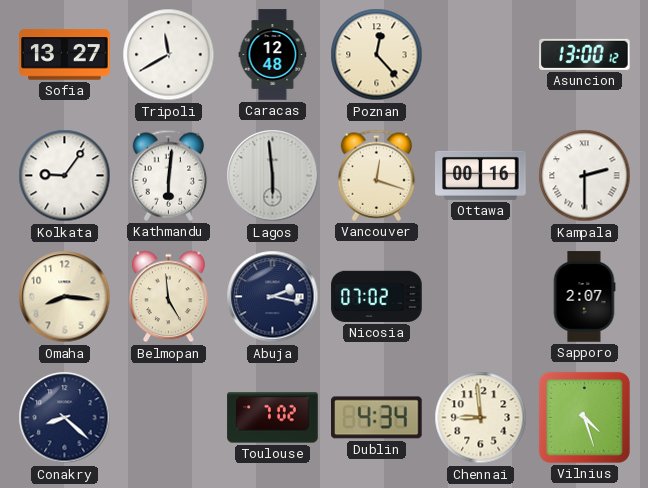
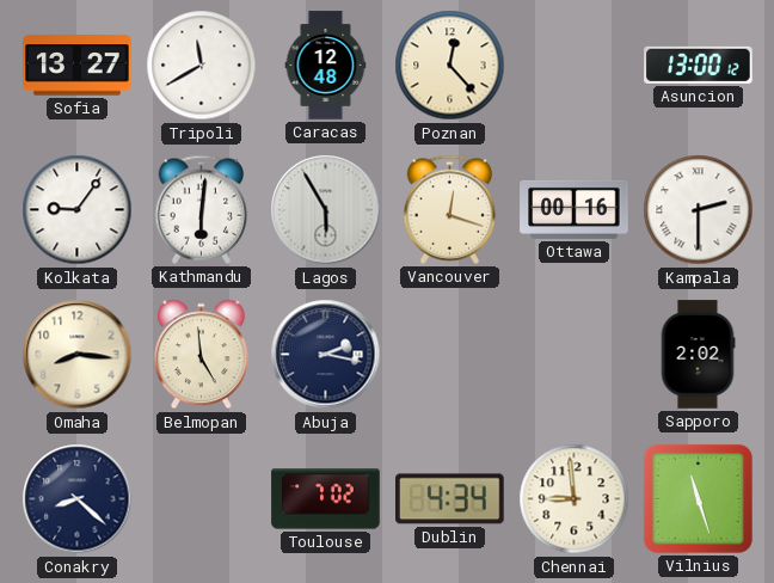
Lagos: 5:59 -> 5:55 (326, 210)
Nicosia: 07:02 -> none (377, 296)
Sapporo: 2:07 -> 2:02 (698, 355)
Vilnius: 4:27 -> 11:27 (698, 498)
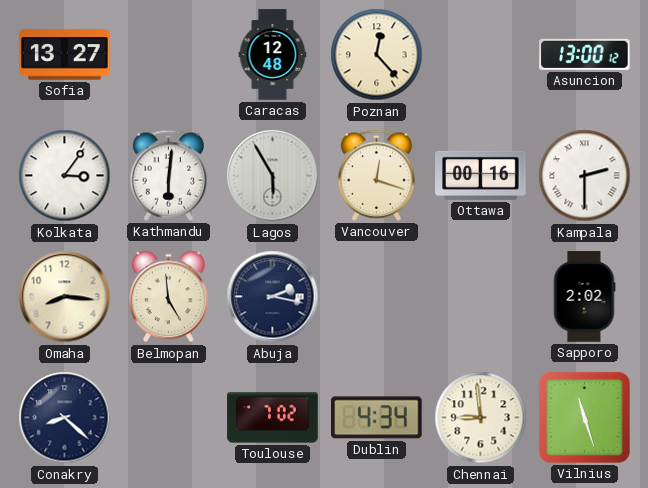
Tripoli: 11:40 -> none (202, 66)
Kolkata: 9:06 -> 3:06 (65, 176)
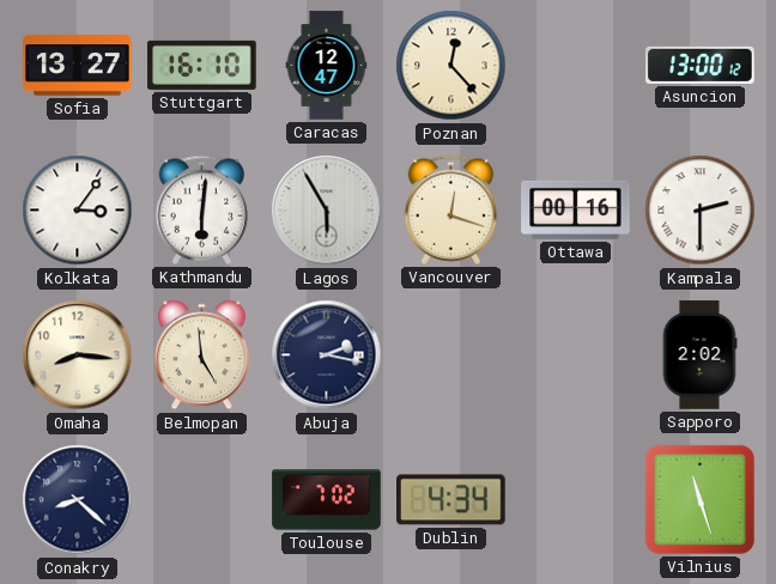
Stuttgart: none -> 16:10 (202, 65)
Caracas: 12:48 -> 12:47 (327, 66)
Chennai: 8:59 -> none (481, 418)
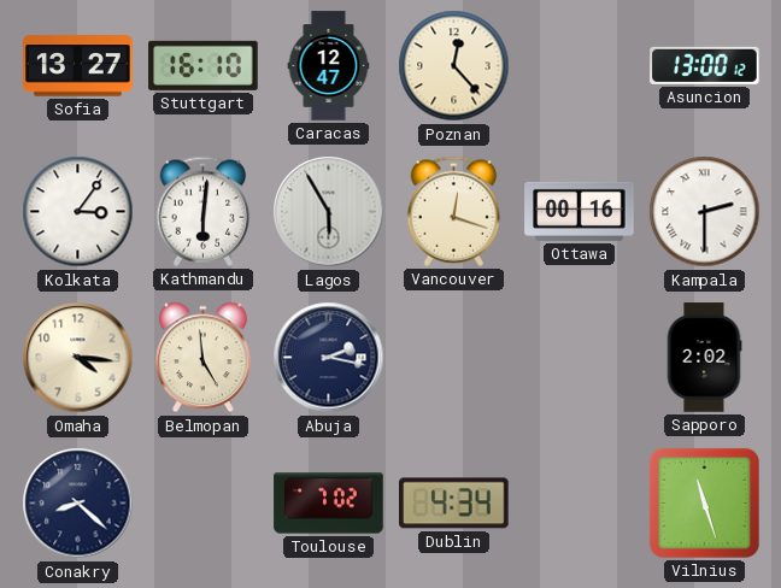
Omaha: 8:16 -> 4:16 (78, 358)
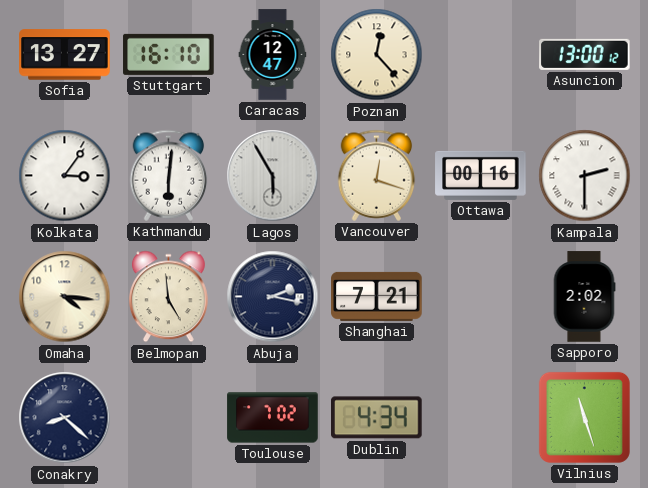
Shanghai: none -> 7:21 (377, 296)
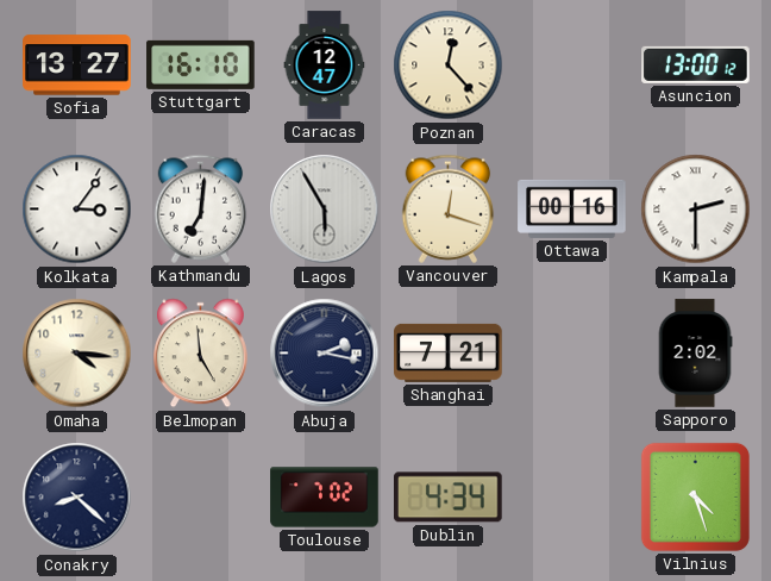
Kathmandu: 6:01 -> 7:01 (201, 208)
Vilnius: 11:27 -> 4:27 (695, 496)
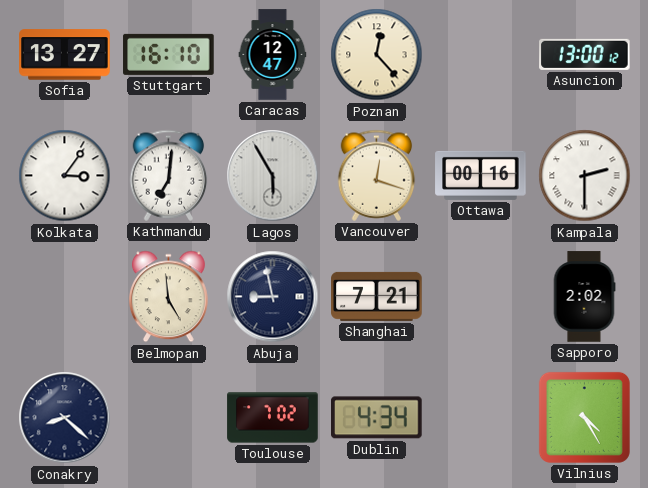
Omaha: 4:16 -> none (77, 354)
Abuja: 2:17 -> 8:58 (273, 297)
Vilnius: 4:27 -> 4:25 (584, 417)
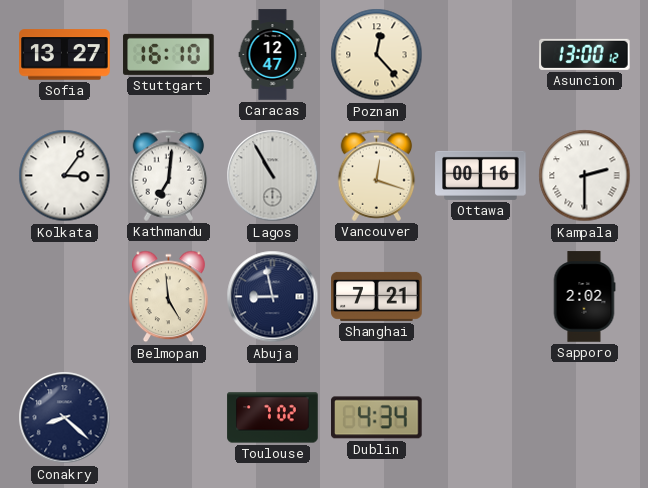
Lagos: 5:55 -> 10:55 (273, 176)
Vilnius: 4:25 -> none (584, 417)
